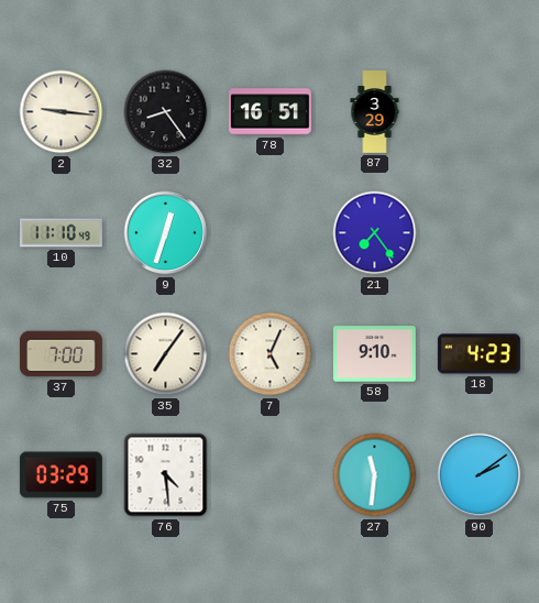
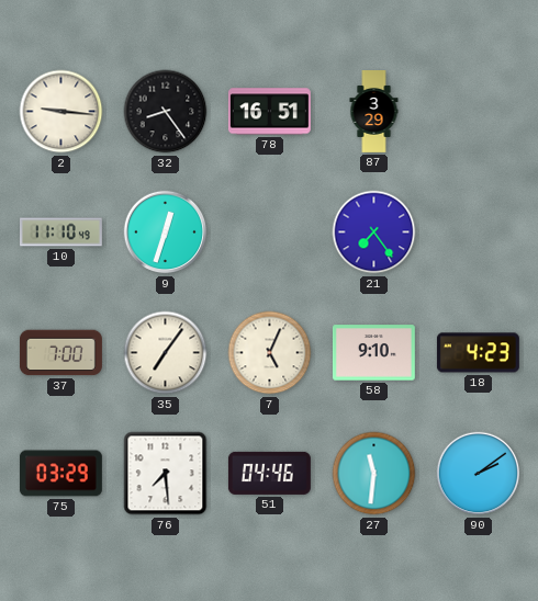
76: 4:29 -> 7:29 (166, 474)
51: none -> 04:46 (269, 473)
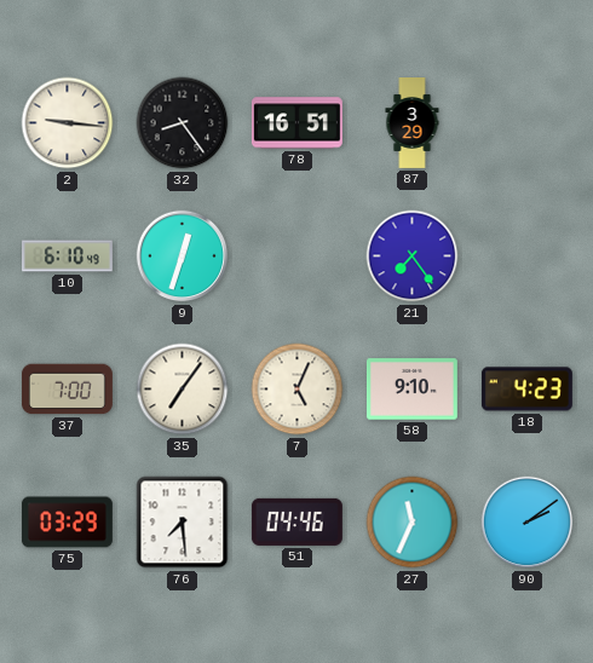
10: 11:10 -> 6:10 (67, 256)
27: 11:31 -> 11:34 (413, 523)
